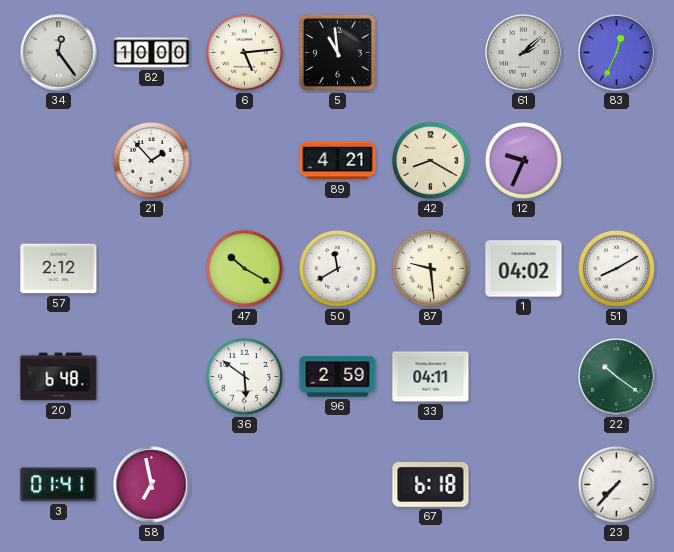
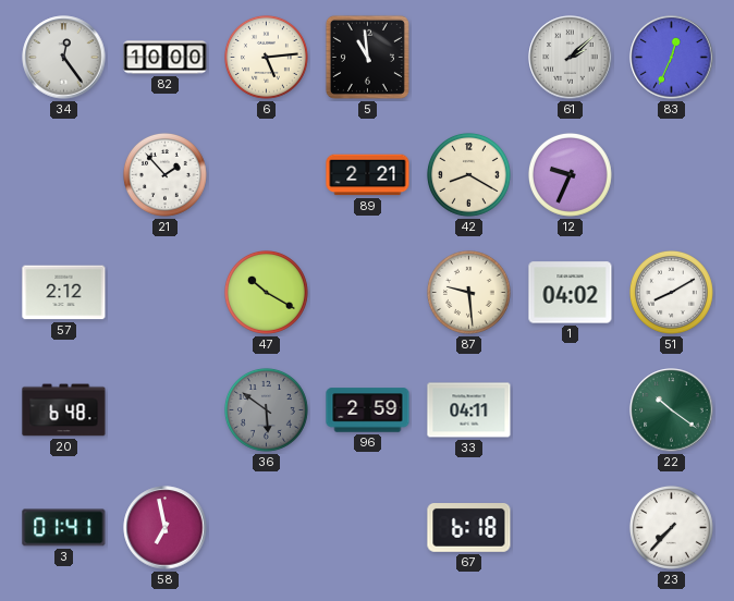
89: 4:21 -> 2:21 (368, 175)
50: 11:40 -> none (338, 269)
36 dial: white -> grey (267, 410)
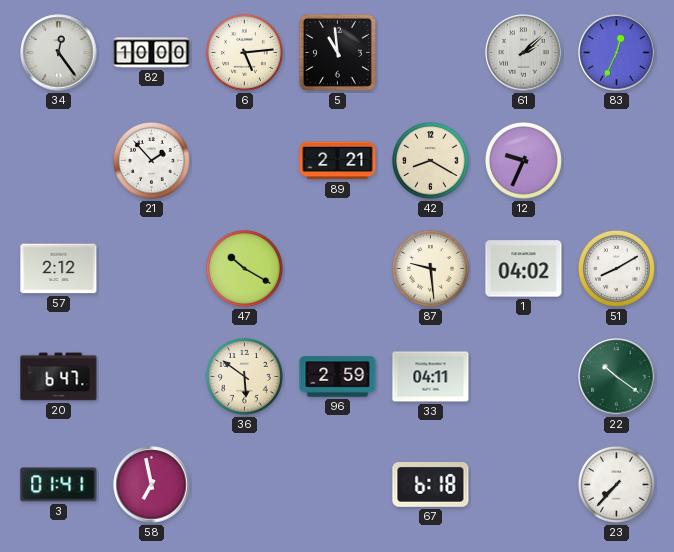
20: 6:48 -> 6:47 (59, 377)
36 dial: grey -> cream (245, 377)
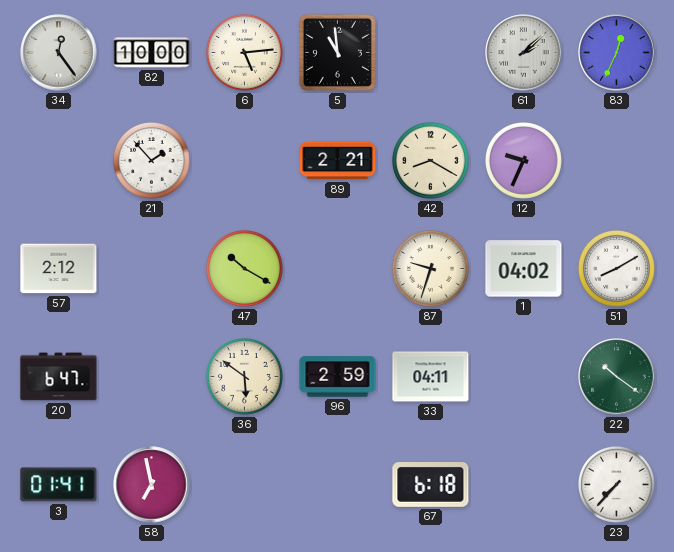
87: 9:29 -> 9:33 (431, 269)
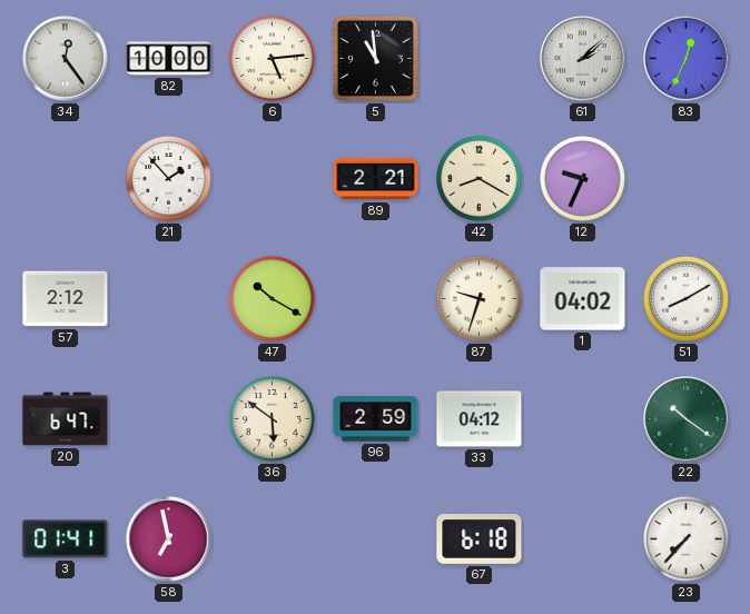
33: 04:11 -> 04:12 (480, 419)
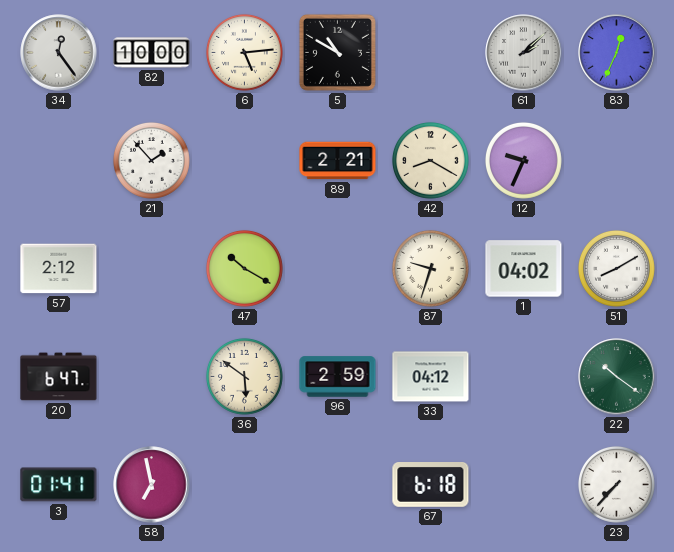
5: 10:59 -> 10:50 (337, 52)
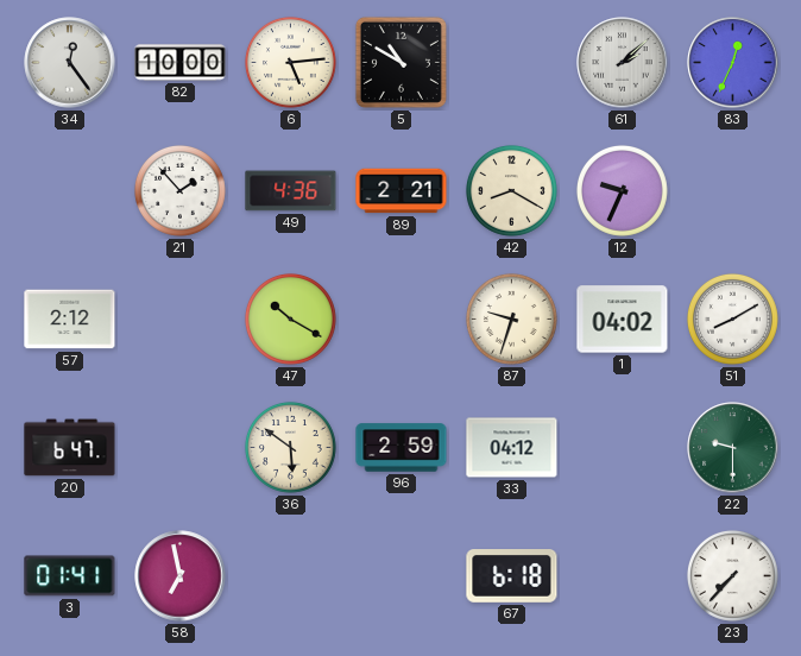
49: none -> 4:36 (291, 191)
22: 10:21 -> 9:30 (733, 448)
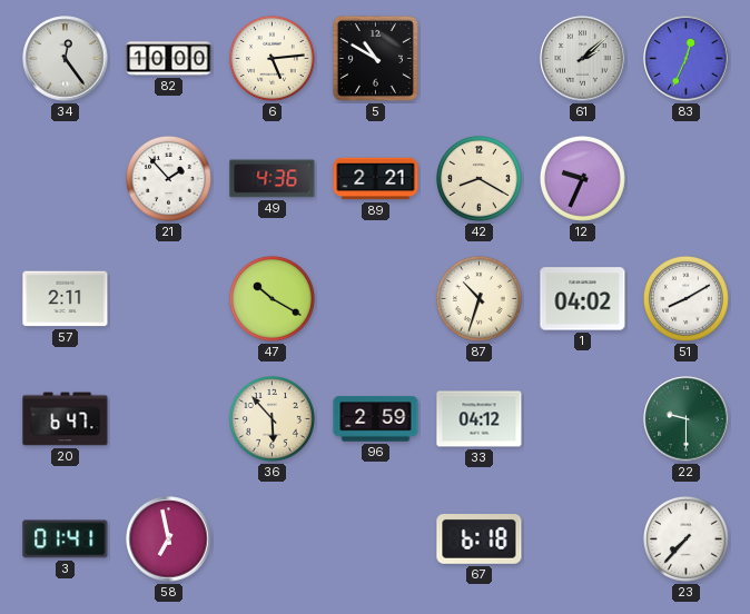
57: 2:12 -> 2:11 (66, 299)
87: 9:33 -> 10:33 (480, 299)
36: 5:51 -> 5:53 (273, 419)
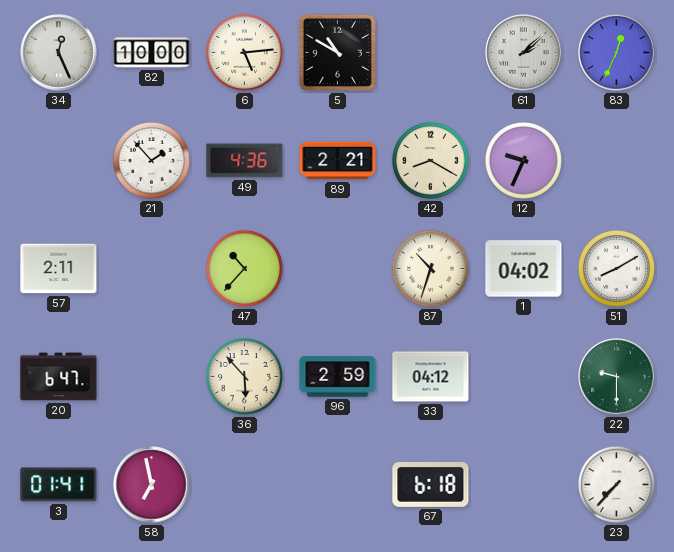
34: 12:24 -> 12:26 (59, 53)
47: 10:20 -> 10:37 (245, 269)
